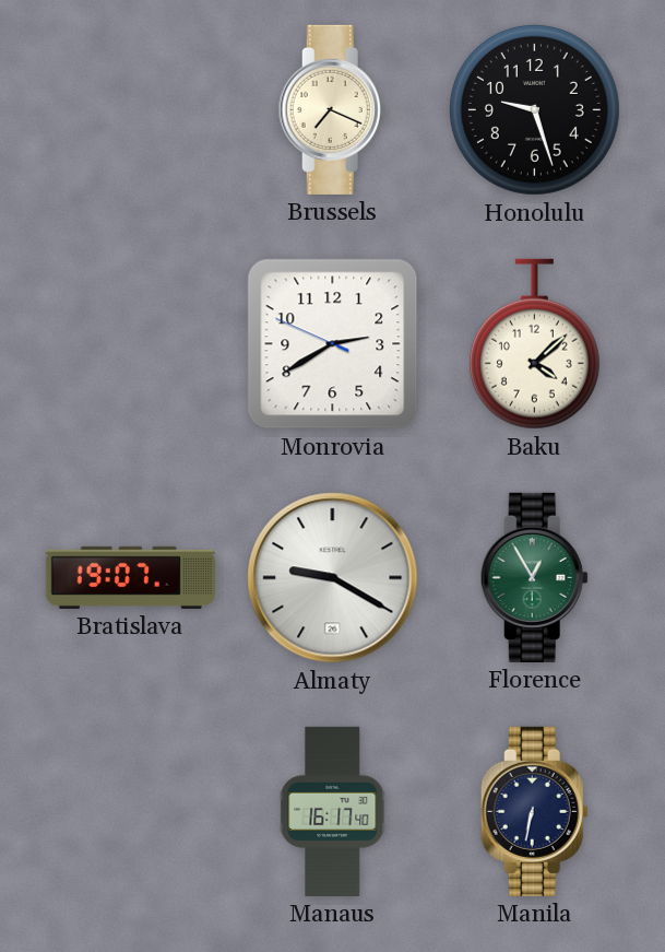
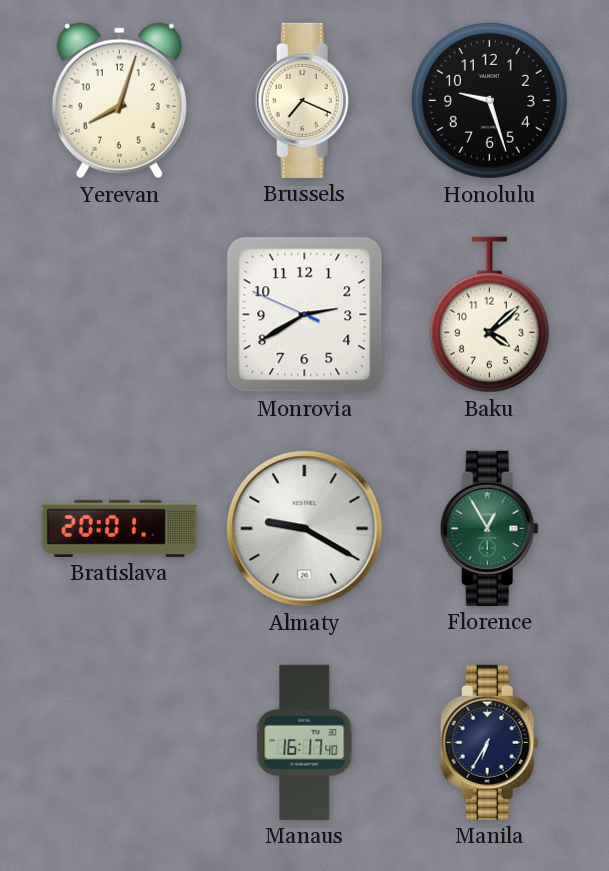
Yerevan: none -> 8:03 (119, 101)
Bratislava: 19:07 -> 20:01 (119, 528)
Manila: 6:32 -> 6:35 (489, 742)
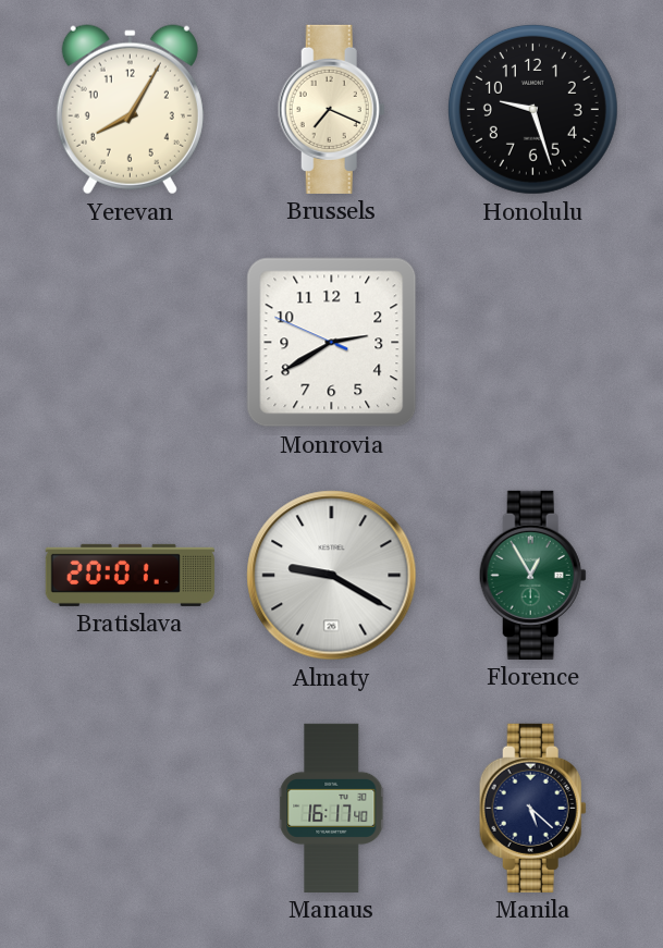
Yerevan: 8:03 -> 8:05 (130, 110)
Baku: 4:08 -> none (489, 315)
Manila: 6:35 -> 5:22 (532, 808)
